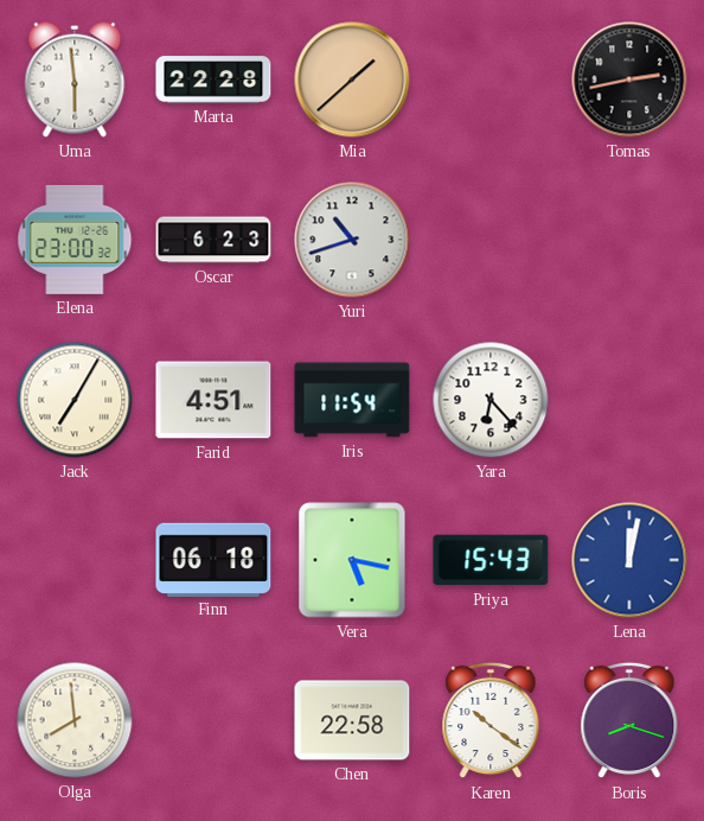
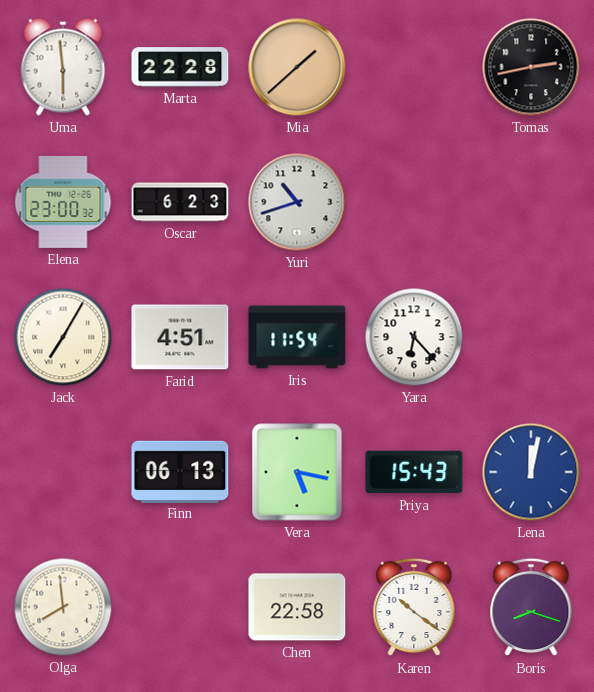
Finn: 06:18 -> 06:13 (180, 471)
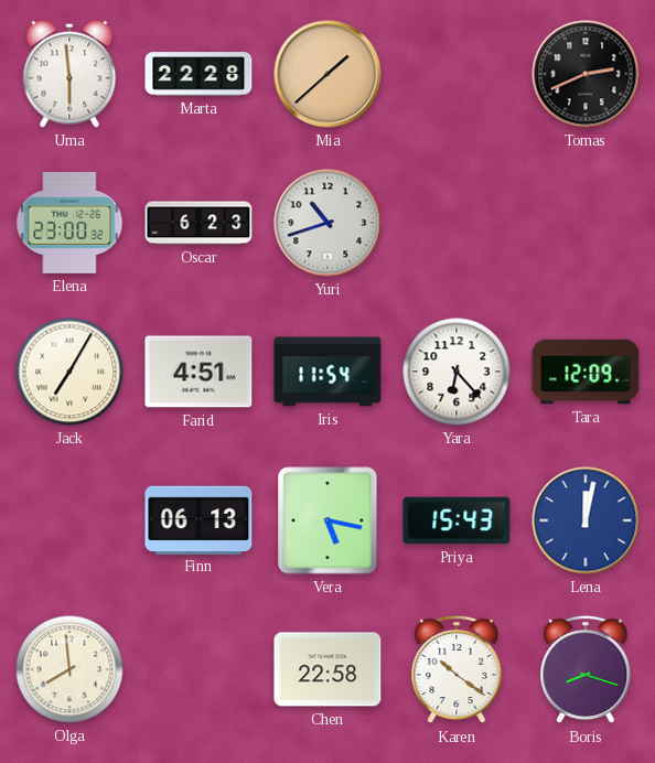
Tomas: 2:43 -> 2:41 (586, 74)
Tara: none -> 12:09 (586, 372)
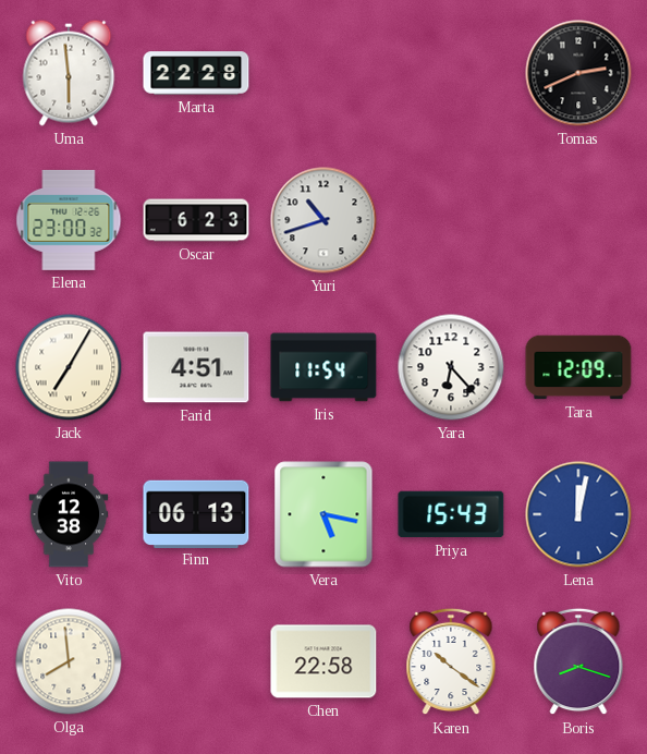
Mia: 1:38 -> none (327, 74)
Vito: none -> 12:38 (69, 514)
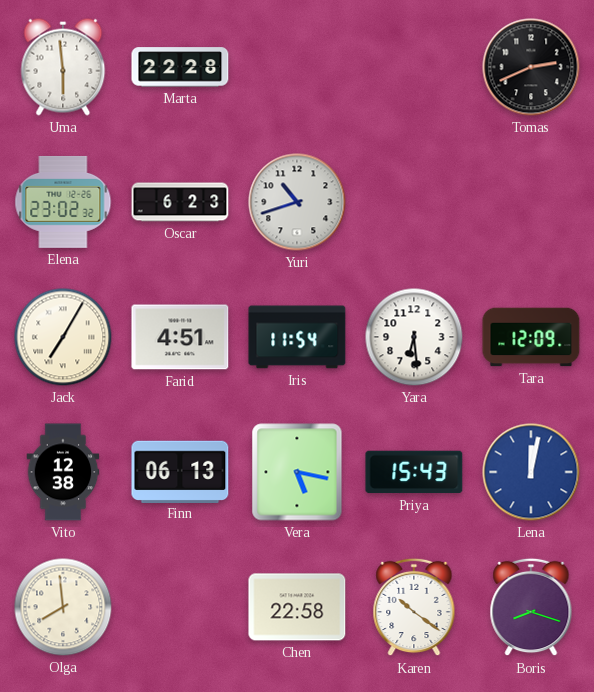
Elena: 23:00 -> 23:02 (63, 202)
Yara: 6:23 -> 6:29 (414, 337)
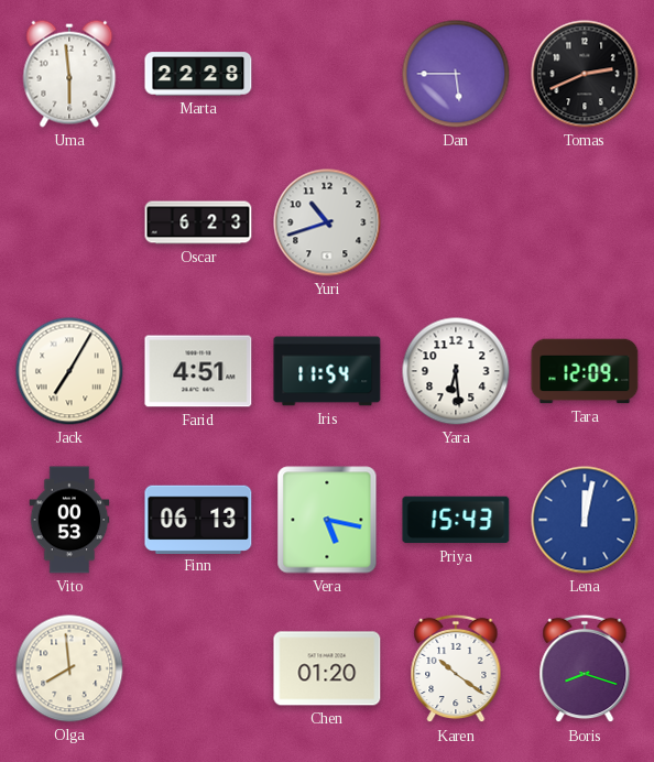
Dan: none -> 5:45 (456, 74)
Elena: 23:02 -> none (63, 202)
Vito: 12:38 -> 00:53 (69, 520)
Chen: 22:58 -> 01:20 (327, 668)
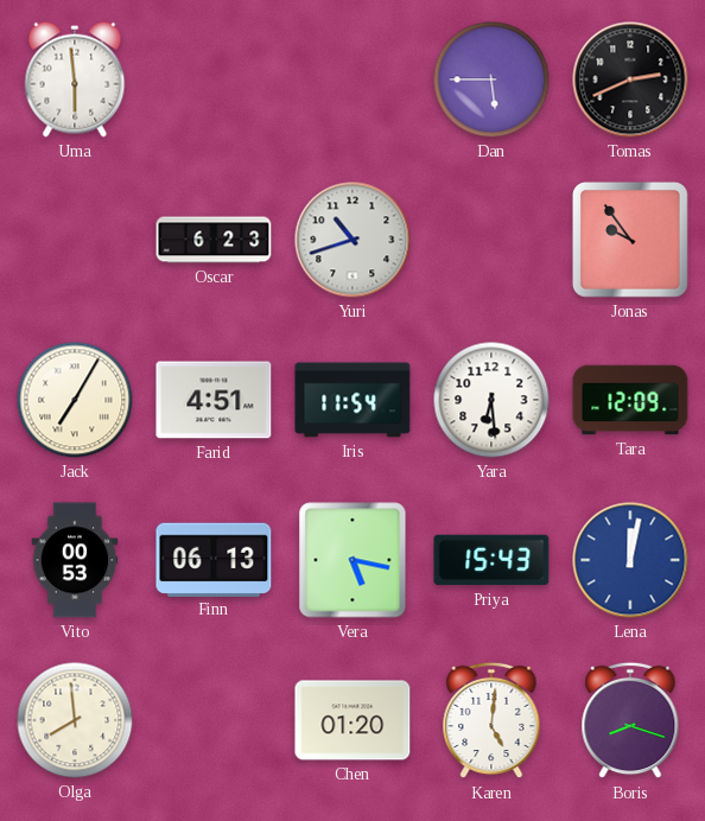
Marta: 22:28 -> none (198, 74)
Jonas: none -> 9:54 (630, 240)
Karen: 10:21 -> 5:01 (491, 720)
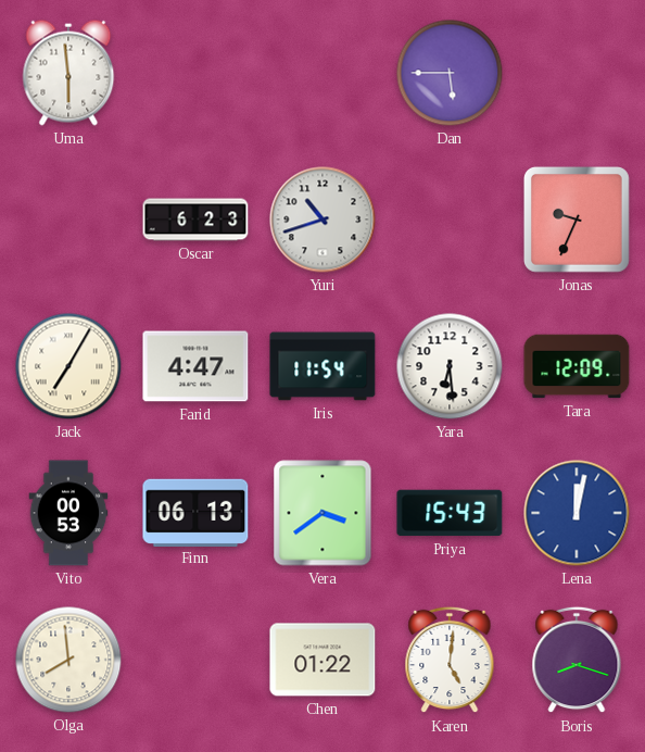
Tomas: 2:41 -> none (630, 79)
Jonas: 9:54 -> 9:34 (577, 220)
Farid: 4:51 -> 4:47 (195, 366)
Vera: 5:17 -> 3:39 (322, 513)
Chen: 01:20 -> 01:22 (322, 660)
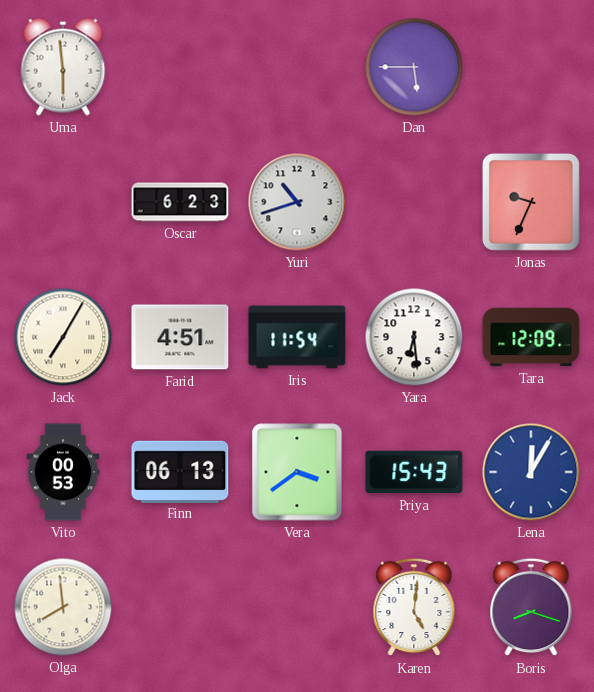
Farid: 4:47 -> 4:51 (180, 337)
Lena: 12:02 -> 12:05 (531, 472)
Chen: 01:22 -> none (322, 660)
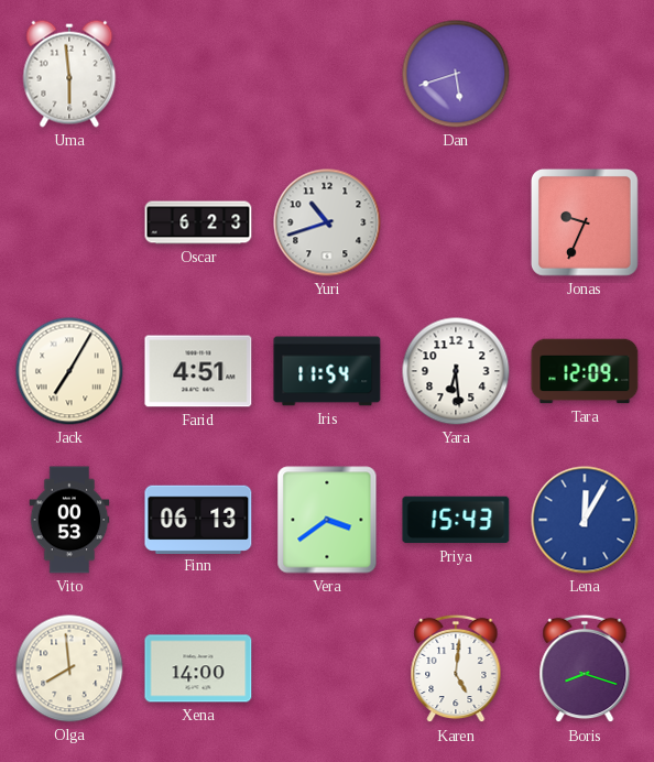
Dan: 5:45 -> 5:42 (456, 74)
Xena: none -> 14:00 (198, 668)
